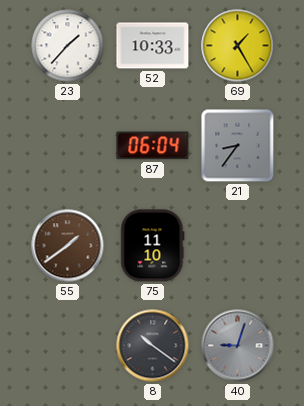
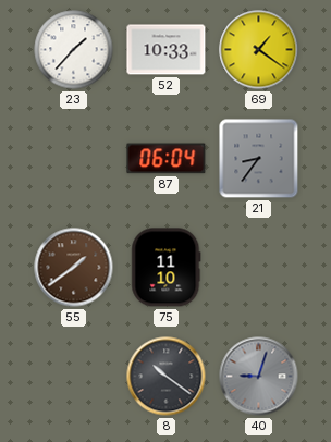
69: 1:25 -> 1:21 (259, 50)
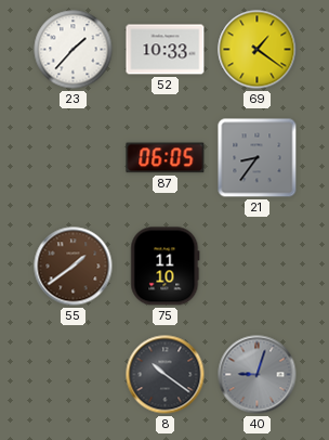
87: 06:04 -> 06:05 (166, 158)
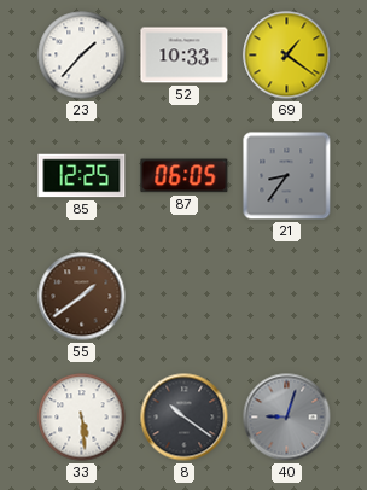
85: none -> 12:25 (82, 176)
75: 11:10 -> none (166, 267)
33: none -> 5:29 (82, 418)
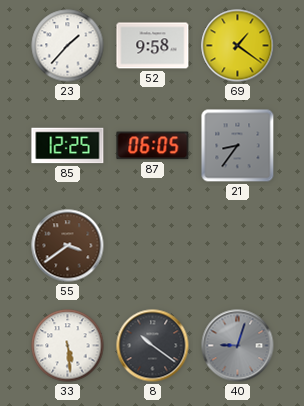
52: 10:33 -> 9:58 (153, 46)
55: 1:39 -> 3:39 (68, 246)
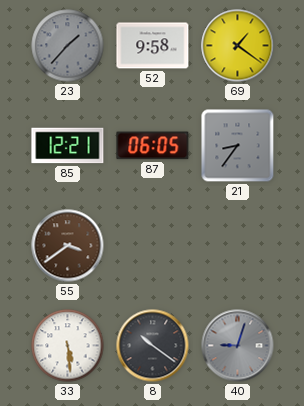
23 dial: white -> grey (68, 46)
85: 12:25 -> 12:21 (68, 146)
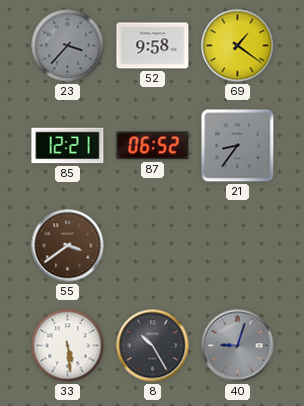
23: 1:37 -> 3:37 (68, 46)
87: 06:05 -> 06:52 (153, 146)
8: 10:21 -> 10:25 (153, 346)
